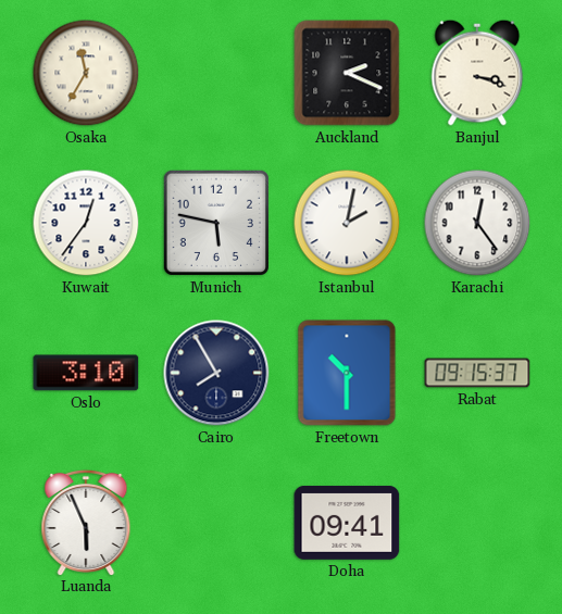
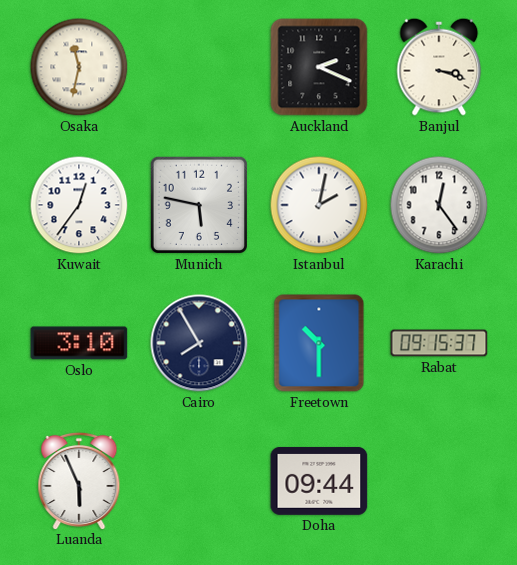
Osaka: 11:35 -> 11:32 (79, 67)
Doha: 09:41 -> 09:44 (319, 481)
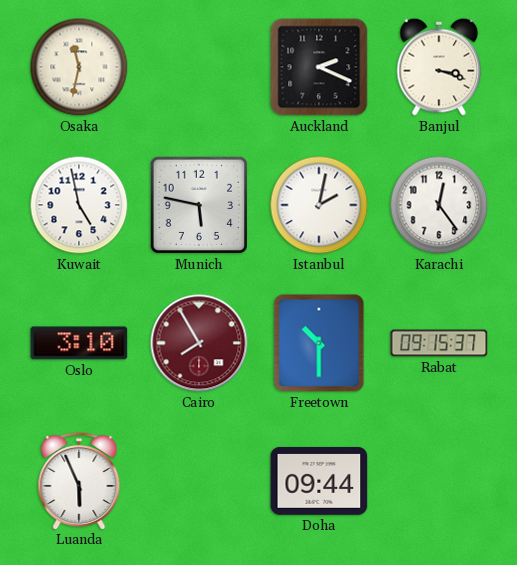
Kuwait: 12:36 -> 4:58 (79, 205)
Cairo dial: navy -> burgundy (199, 343)
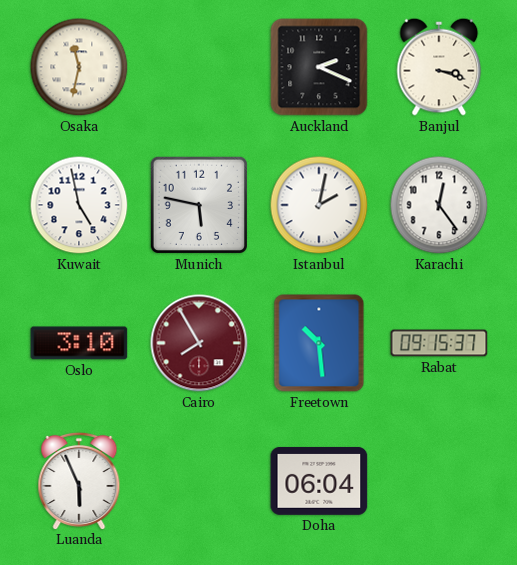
Freetown: 10:30 -> 10:29 (319, 343)
Doha: 09:44 -> 06:04 (319, 481)
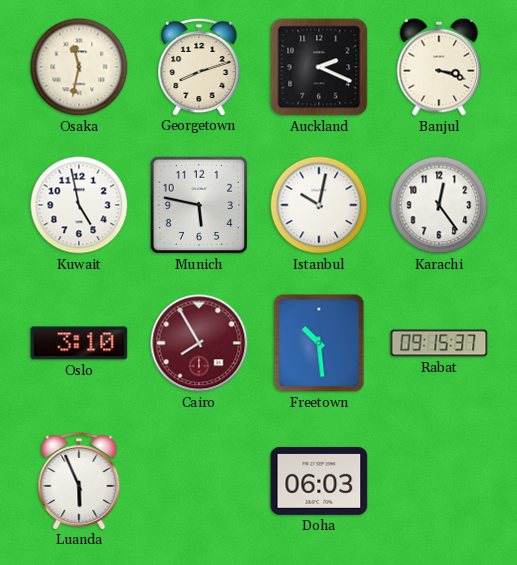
Georgetown: none -> 8:12 (199, 66)
Istanbul: 2:02 -> 10:02 (319, 205)
Doha: 06:04 -> 06:03 (319, 481)
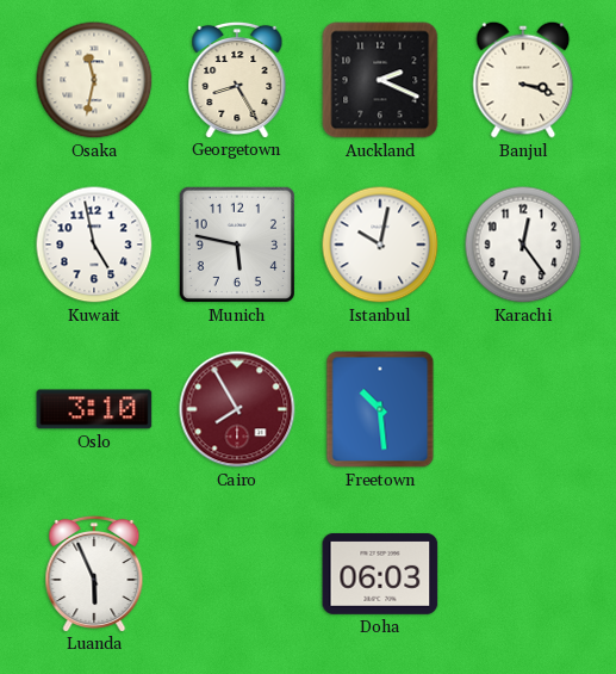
Georgetown: 8:12 -> 8:25 (237, 79)
Rabat: 09:15 -> none (439, 343)
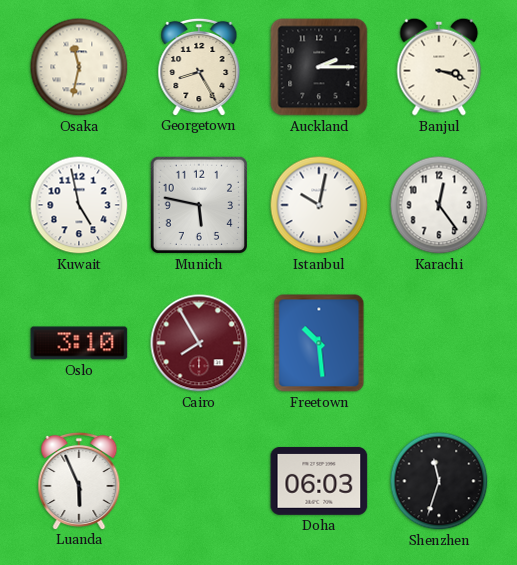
Auckland: 2:19 -> 2:15 (319, 67)
Shenzhen: none -> 11:33 (439, 481)
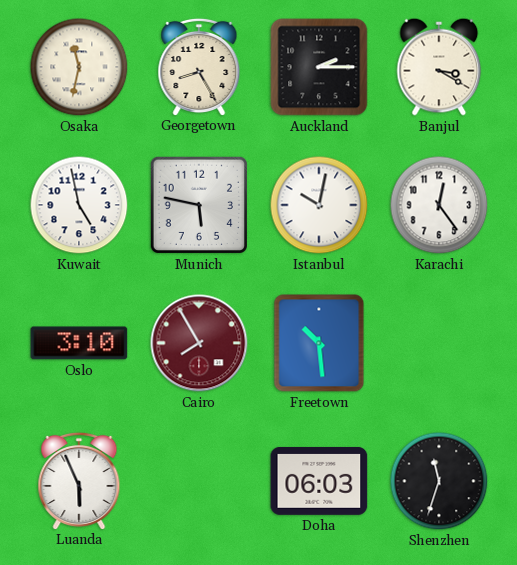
Banjul: 3:18 -> 3:20 (439, 67)
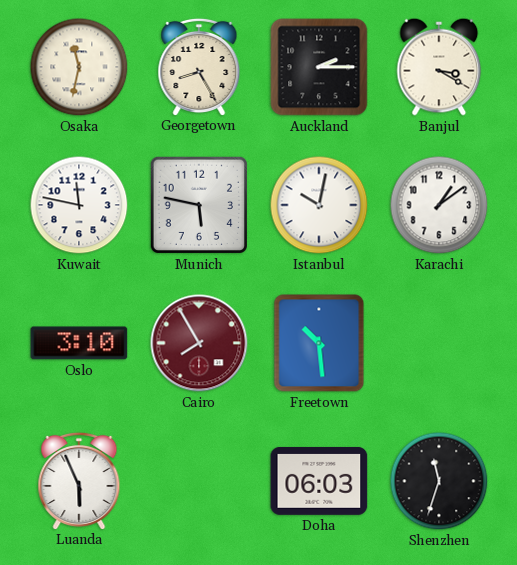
Kuwait: 4:58 -> 11:47 (79, 205)
Karachi: 12:24 -> 1:09 (439, 205)
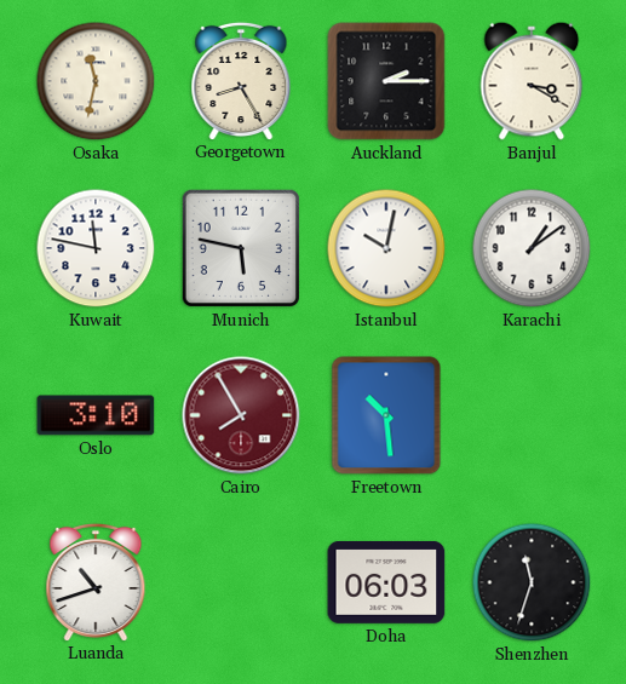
Luanda: 5:56 -> 10:42 (96, 581)
